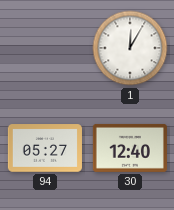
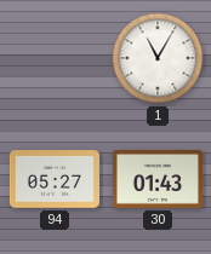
1: 12:05 -> 11:05 (158, 58)
30: 12:40 -> 01:43 (158, 179)
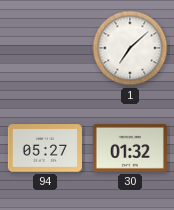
1: 11:05 -> 7:08 (130, 48)
30: 01:43 -> 01:32 (130, 148)
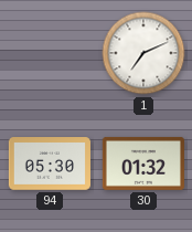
1: 7:08 -> 7:11 (143, 53)
94: 05:27 -> 05:30 (50, 164)
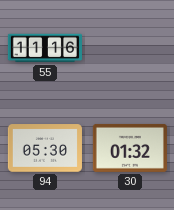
55: none -> 11:16 (45, 48)
1: 7:11 -> none (143, 53)
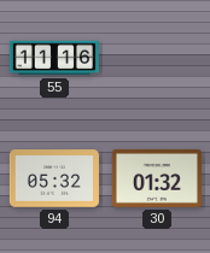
94: 05:30 -> 05:32 (54, 178)
